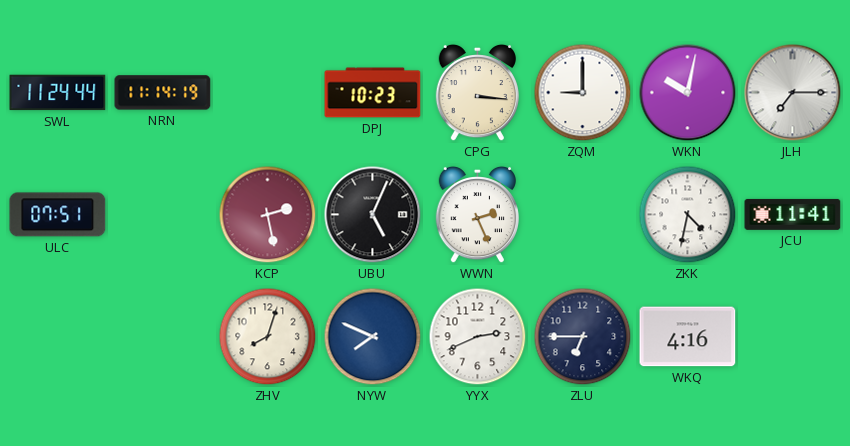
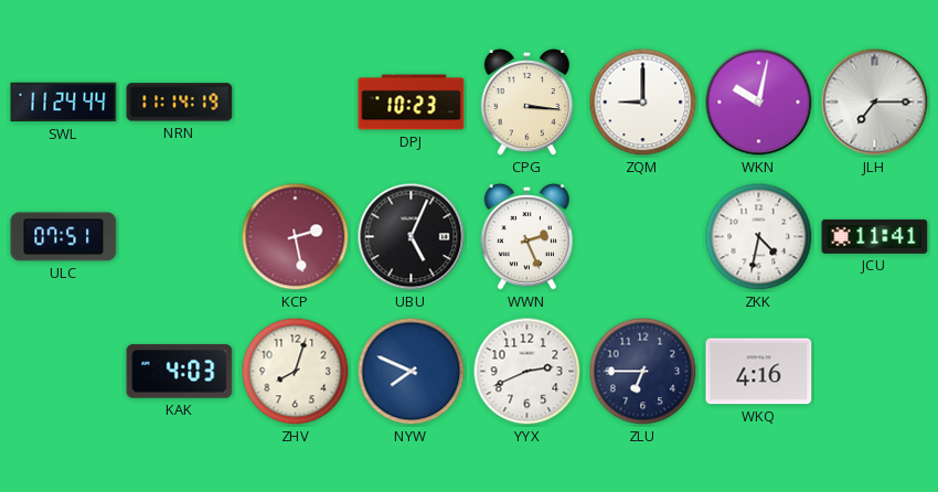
KAK: none -> 4:03 (180, 372)
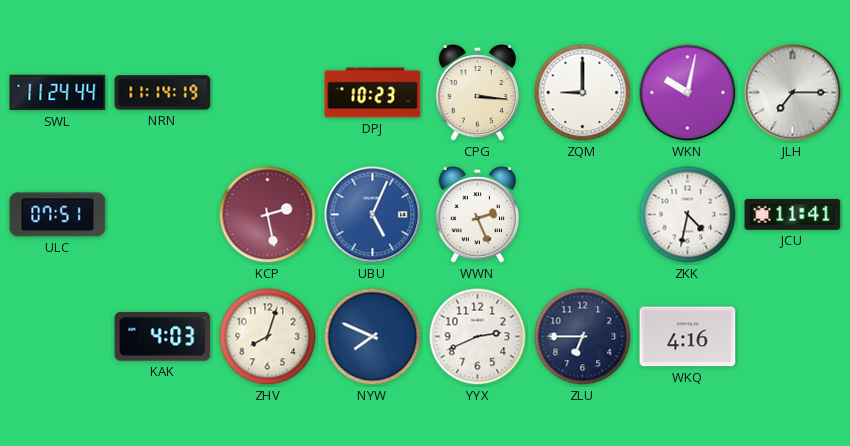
UBU dial: black -> blue (373, 215)
